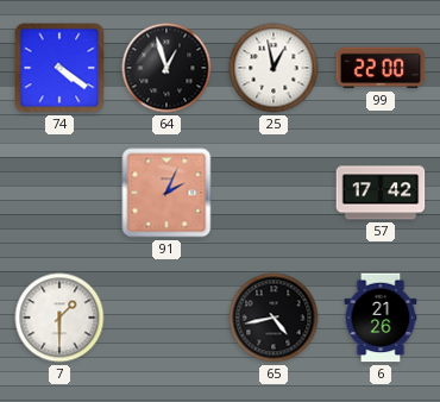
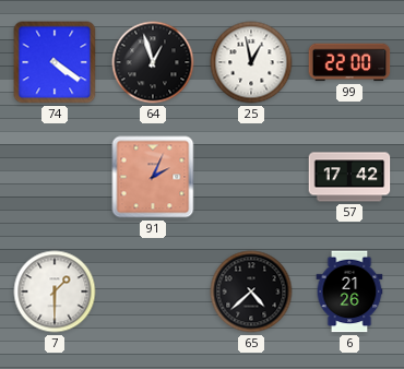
65: 4:43 -> 4:38 (251, 291)
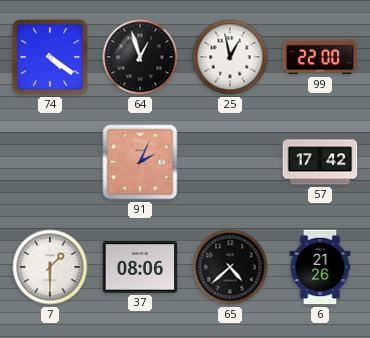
37: none -> 08:06 (140, 267)
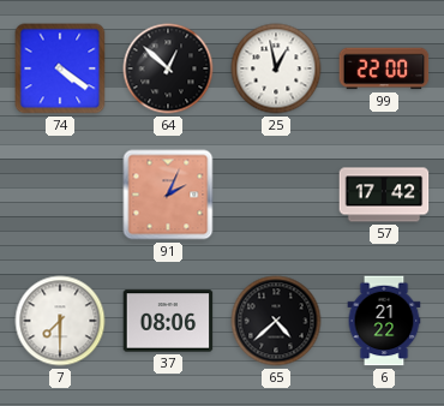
64: 12:57 -> 12:52 (168, 68)
7: 1:30 -> 7:30 (60, 321)
6: 21:26 -> 21:22 (384, 321)
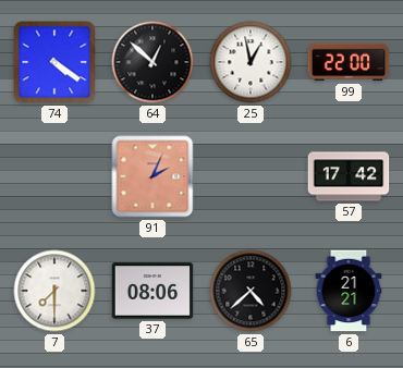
6: 21:22 -> 21:21 (349, 291)
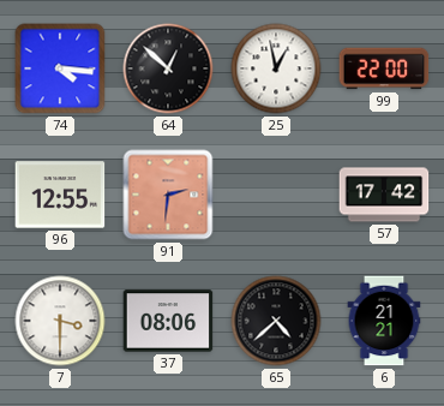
74: 4:21 -> 4:16 (60, 68)
96: none -> 12:55 (60, 195)
91: 2:04 -> 2:31 (168, 195)
7: 7:30 -> 3:30 (60, 321)
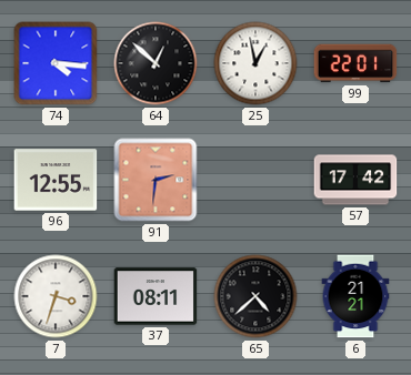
99: 22:00 -> 22:01 (355, 63)
7: 3:30 -> 3:33 (56, 296)
37: 08:06 -> 08:11 (156, 296)
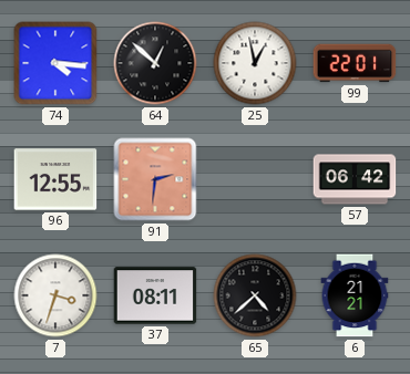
57: 17:42 -> 06:42 (355, 179)
